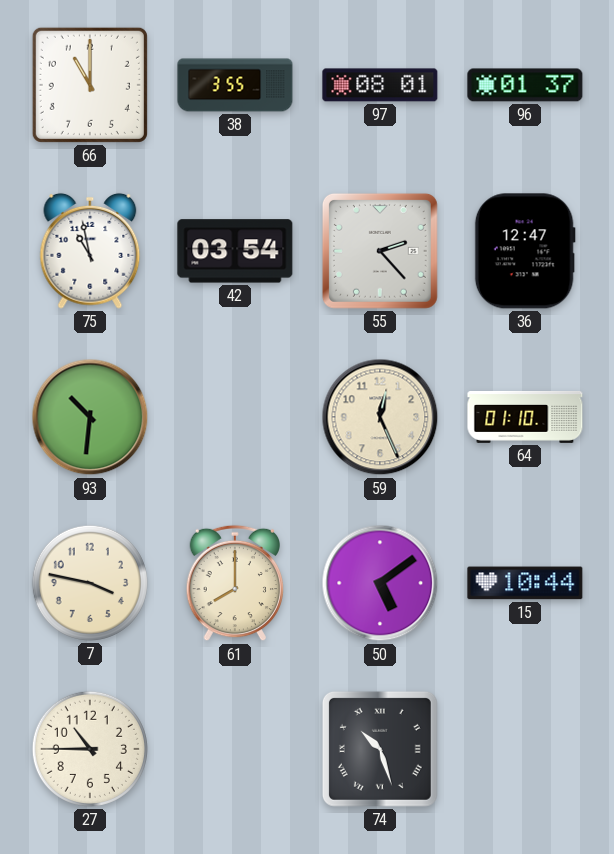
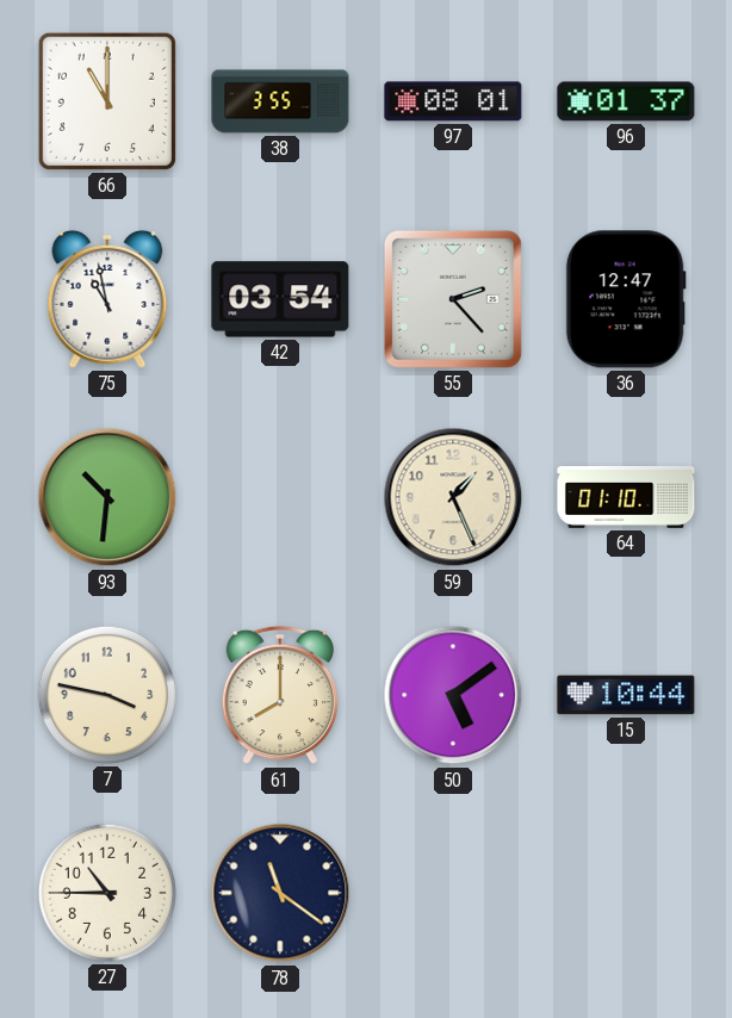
59: 12:26 -> 1:26 (453, 497)
78: none -> 11:21 (280, 893)
74: 10:27 -> none (380, 749)
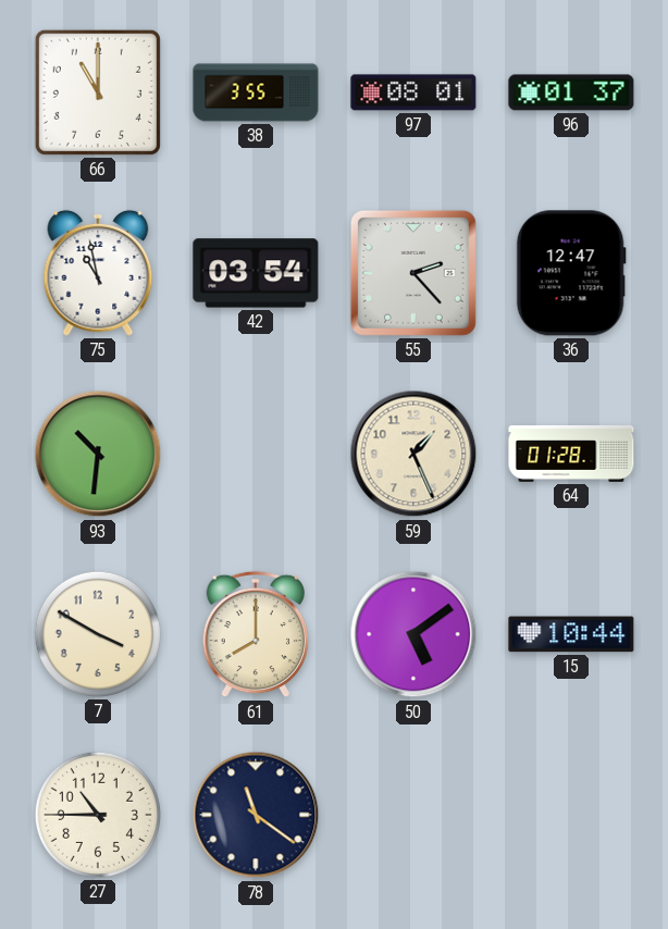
64: 01:10 -> 01:28 (571, 455)
7: 3:47 -> 3:50 (98, 634)
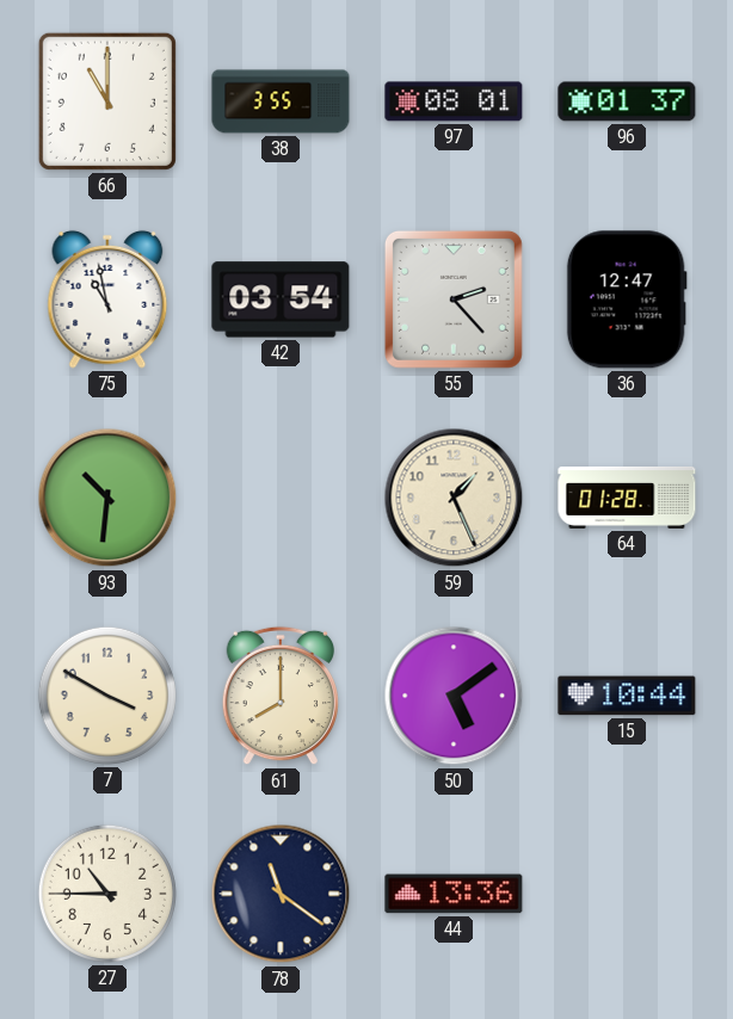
44: none -> 13:36 (454, 894)
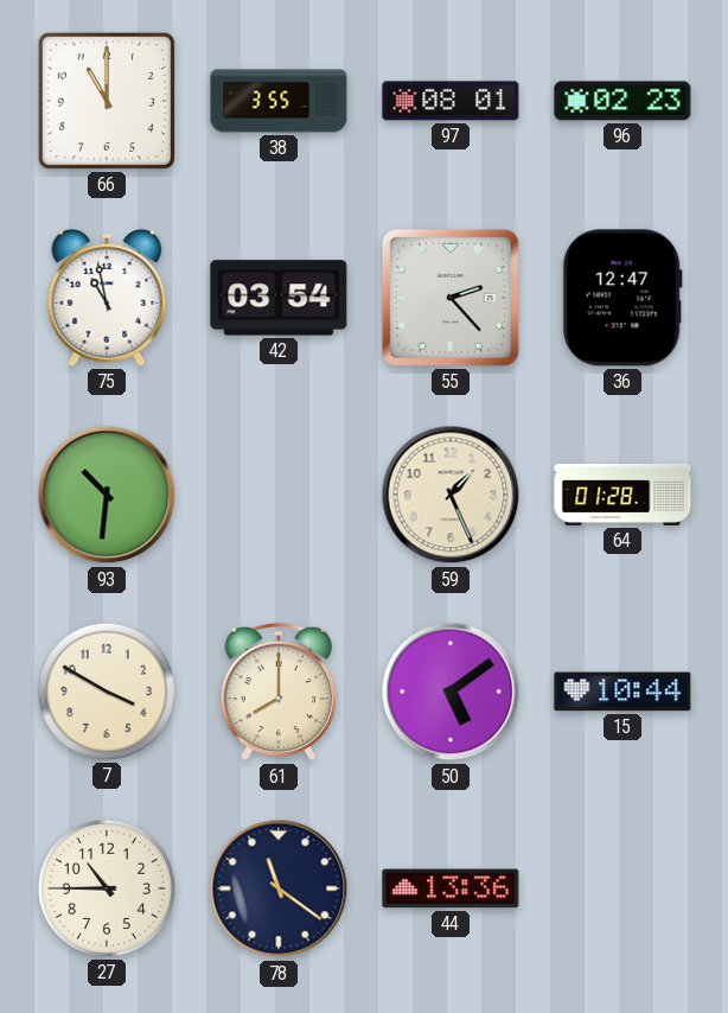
96: 01:37 -> 02:23 (622, 101)
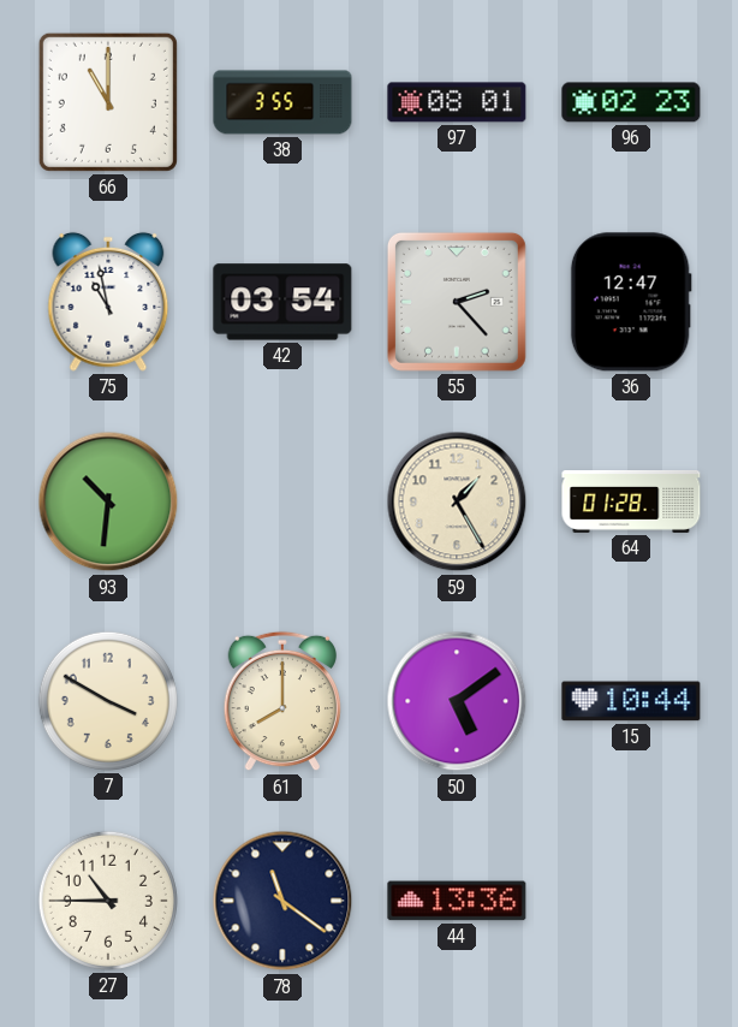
59: 1:26 -> 1:25 (457, 501)
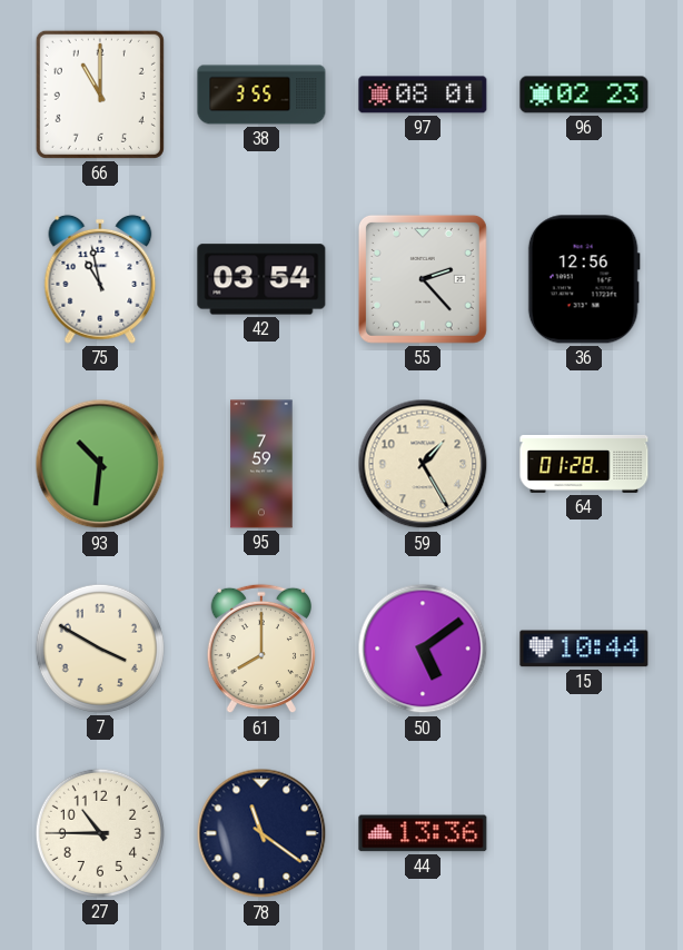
36: 12:47 -> 12:56 (584, 279)
95: none -> 7:59 (261, 464)
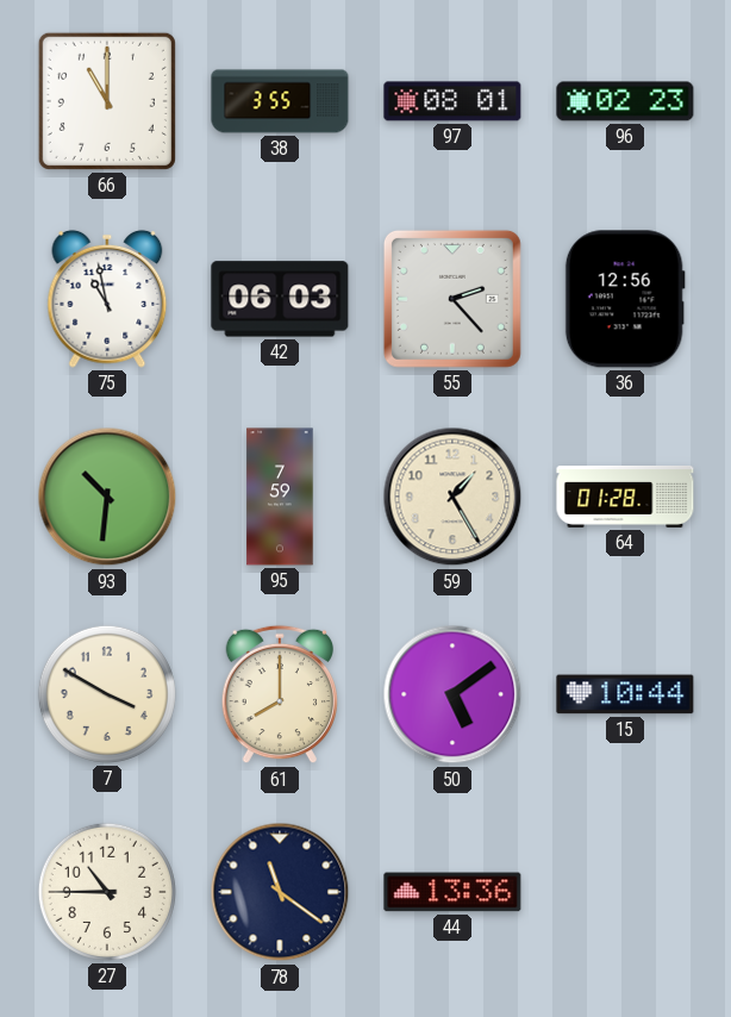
42: 03:54 -> 06:03 (280, 299)
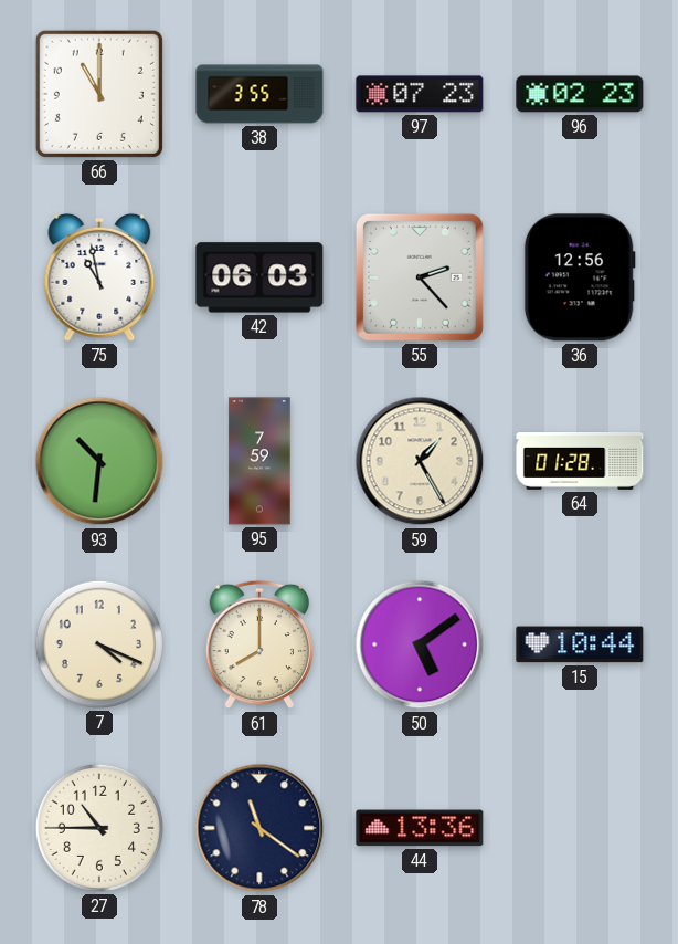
97: 08:01 -> 07:23 (420, 94)
7: 3:50 -> 4:19 (99, 644)
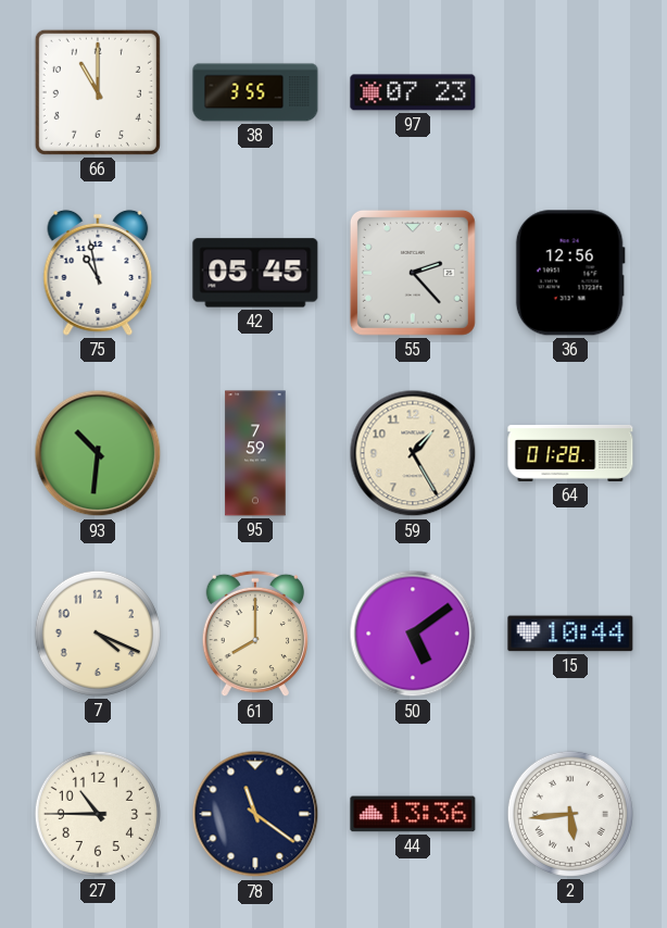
96: 02:23 -> none (580, 94)
42: 06:03 -> 05:45 (255, 273)
2: none -> 5:44 (570, 814)
